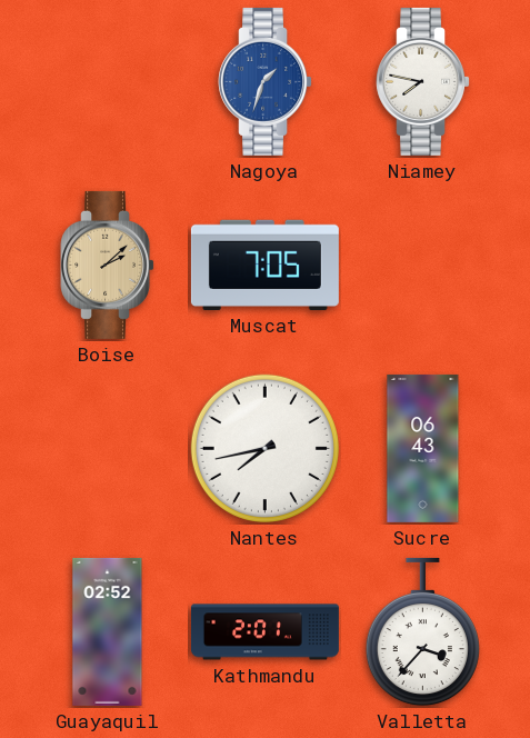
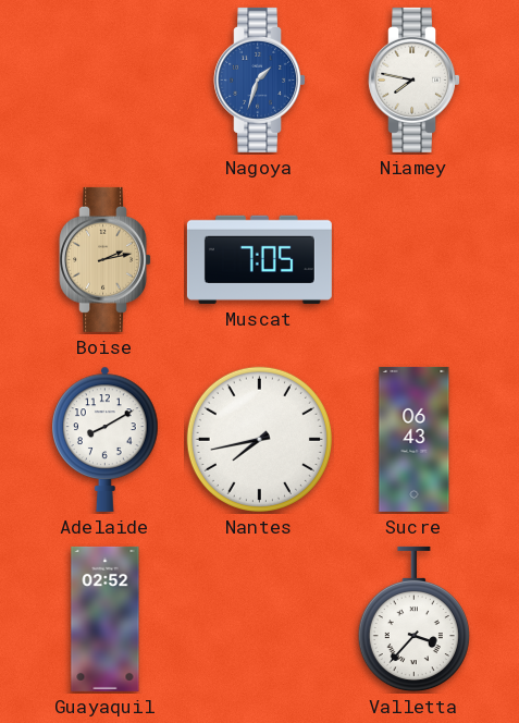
Boise: 2:08 -> 2:13 (106, 259)
Adelaide: none -> 8:10 (106, 439)
Kathmandu: 2:01 -> none (264, 632)
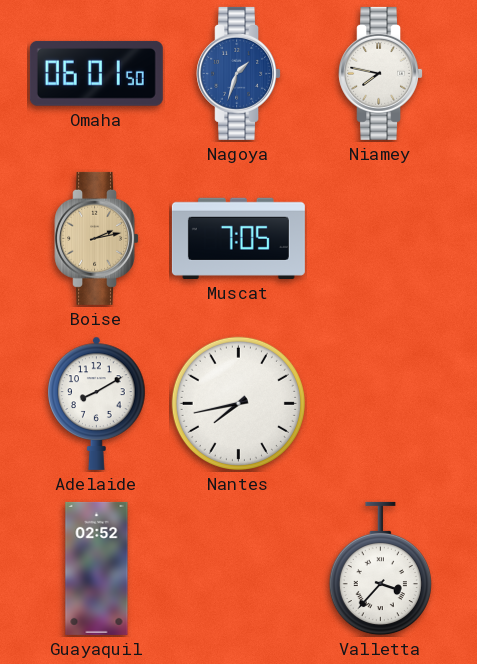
Omaha: none -> 06:01 (96, 73)
Sucre: 06:43 -> none (415, 439)
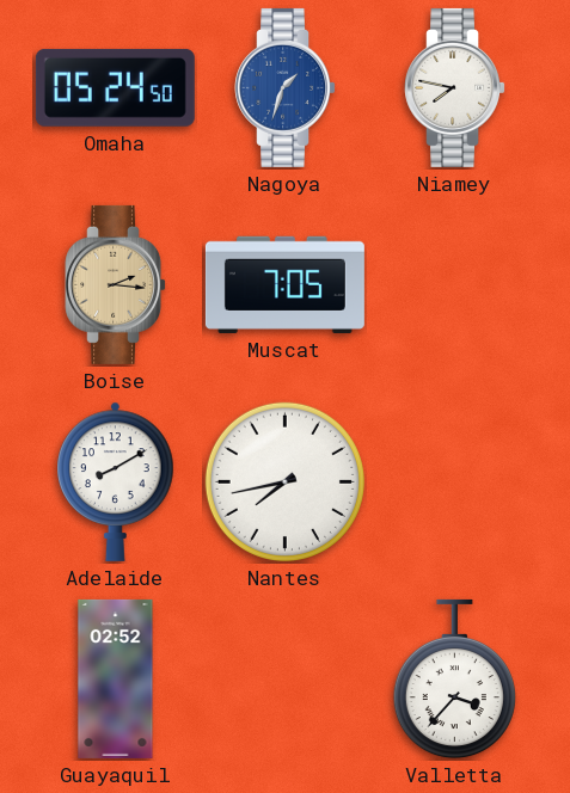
Omaha: 06:01 -> 05:24 (115, 87)
Boise: 2:13 -> 2:16 (116, 284)
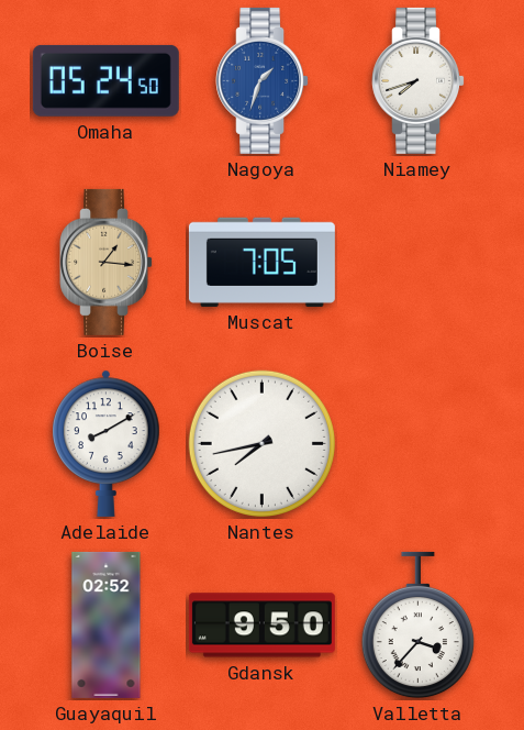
Niamey: 7:47 -> 7:42 (419, 80)
Boise: 2:16 -> 1:16 (107, 262)
Gdansk: none -> 9:50 (261, 626)
